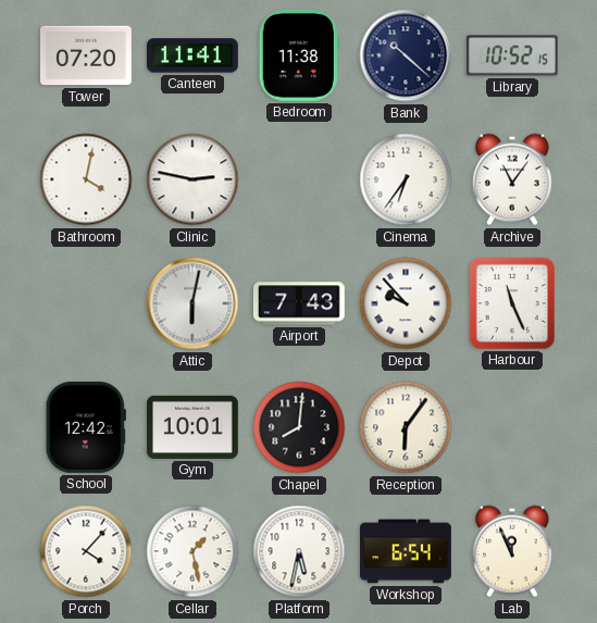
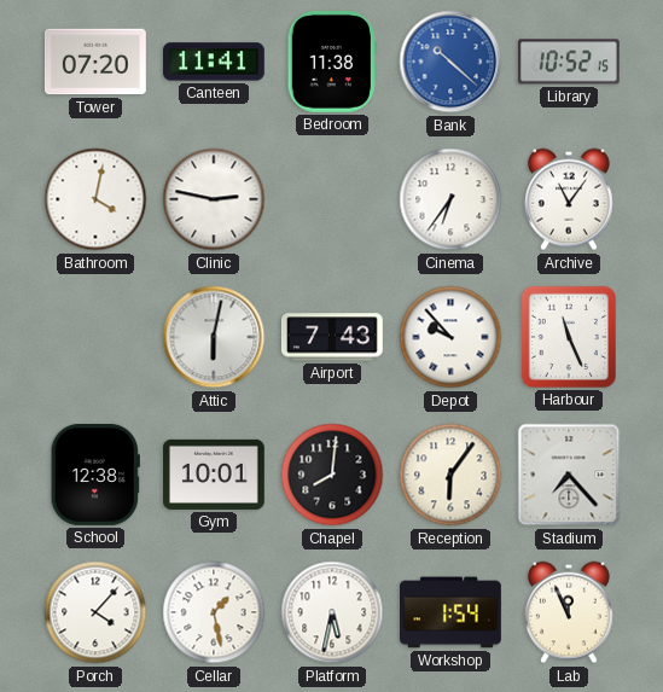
Bank dial: navy -> blue (450, 62)
School: 12:42 -> 12:38 (95, 475)
Stadium: none -> 7:23 (569, 475)
Workshop: 6:54 -> 1:54 (452, 612)
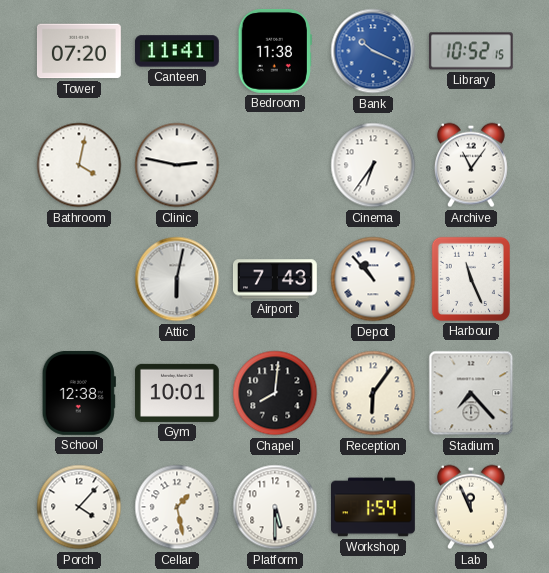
Bank: 10:22 -> 10:19 (373, 51)
Depot: 9:53 -> 10:53 (373, 279)
Platform: 5:32 -> 5:30 (275, 507)
